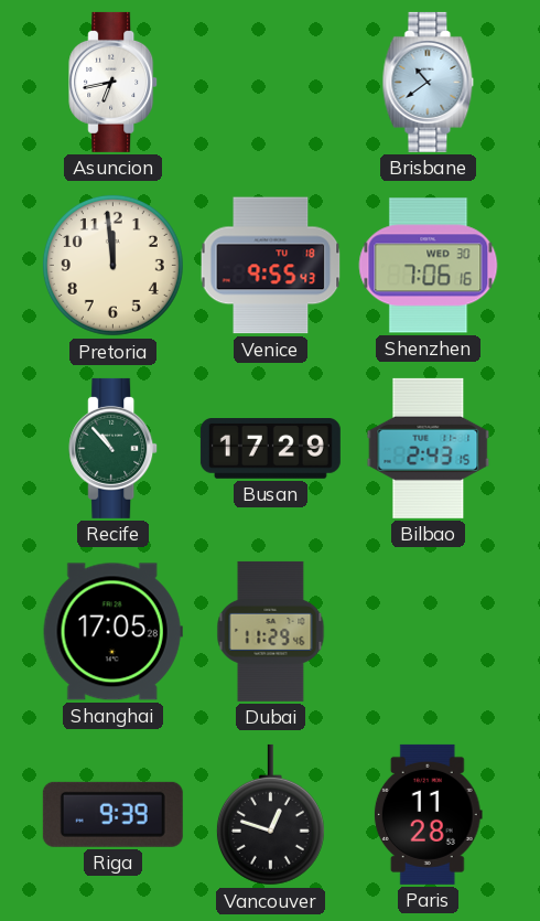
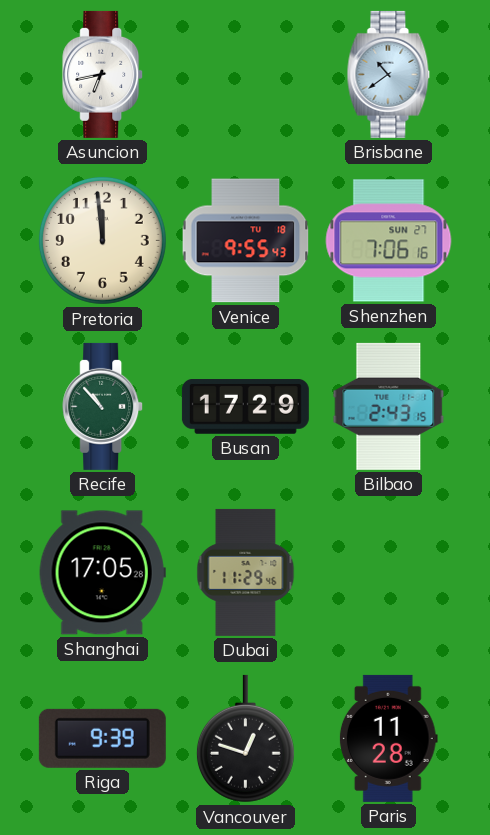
Shenzhen date: WED 30 -> SUN 27 (389, 241)
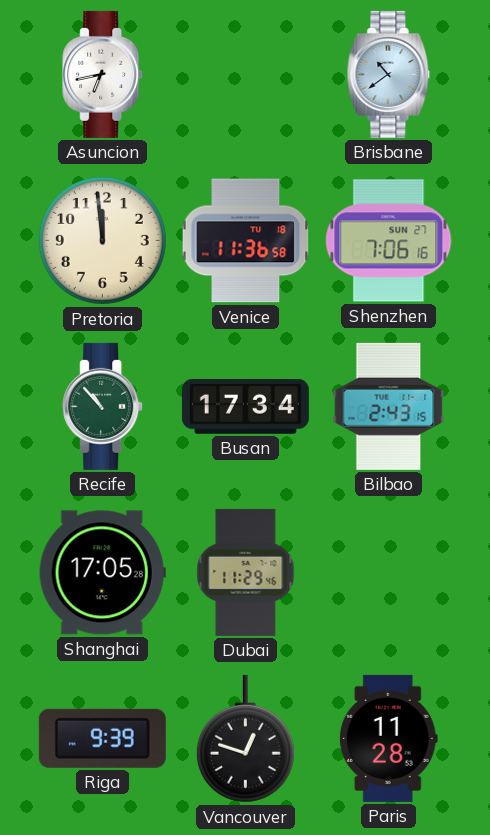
Venice: 9:55 -> 11:36 (246, 241)
Busan: 17:29 -> 17:34 (245, 407)
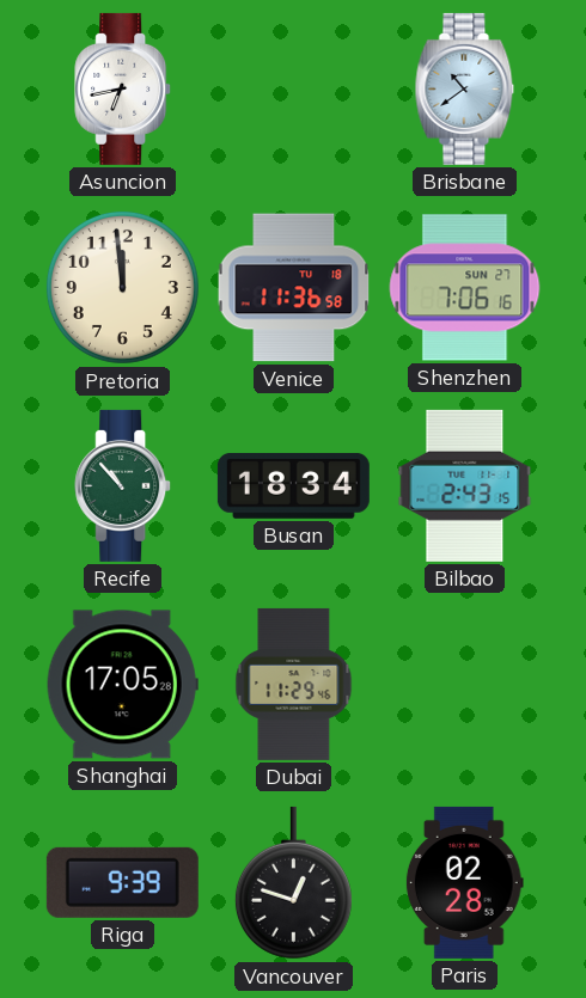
Busan: 17:34 -> 18:34 (293, 486)
Paris: 11:28 -> 02:28 (464, 882)
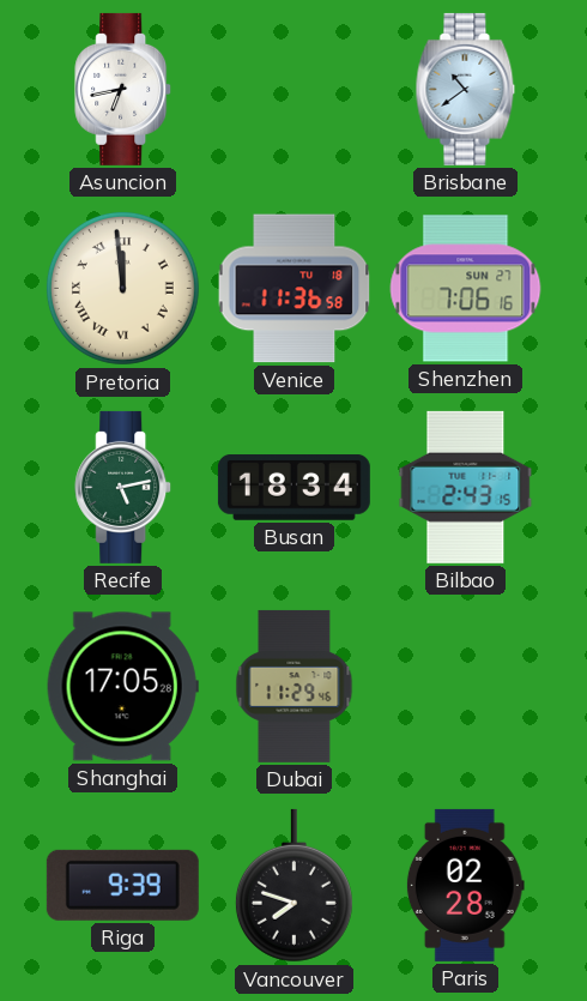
Pretoria numerals: Arabic -> Roman (122, 288)
Recife: 10:53 -> 5:13 (123, 487)
Vancouver: 12:48 -> 7:48 (293, 886)
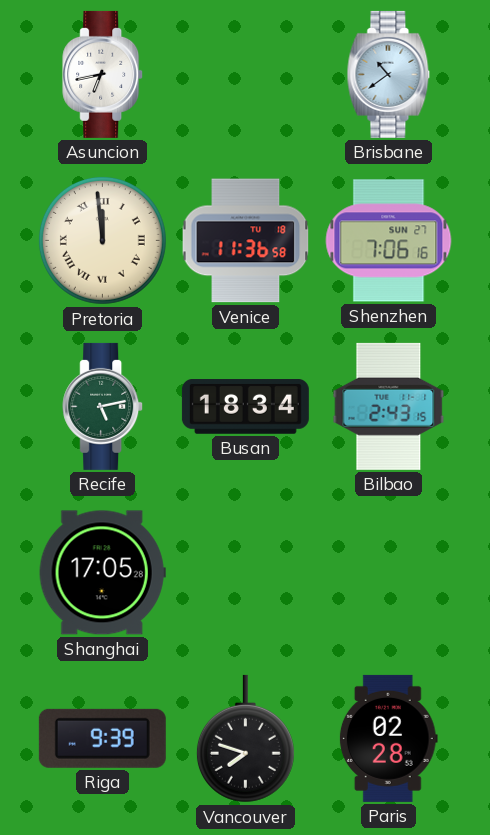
Dubai: 11:29 -> none (295, 686)
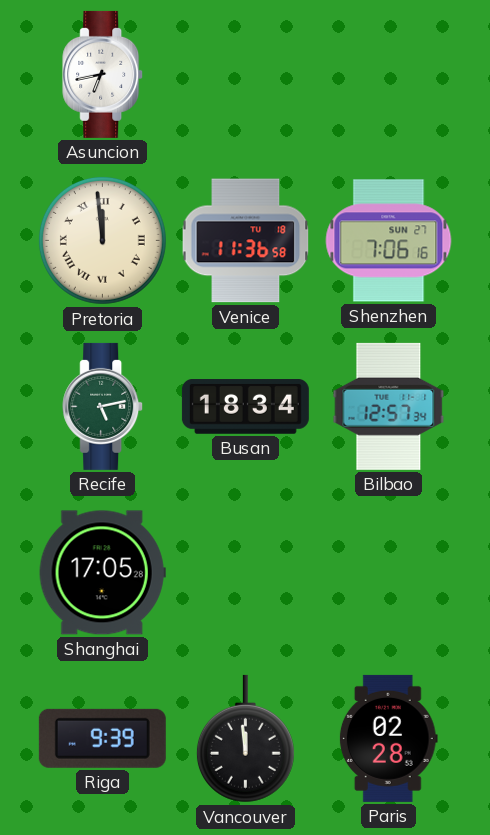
Brisbane: 10:39 -> none (389, 74)
Bilbao: 2:43 -> 12:57 (389, 406)
Vancouver: 7:48 -> 11:59 (245, 739)
